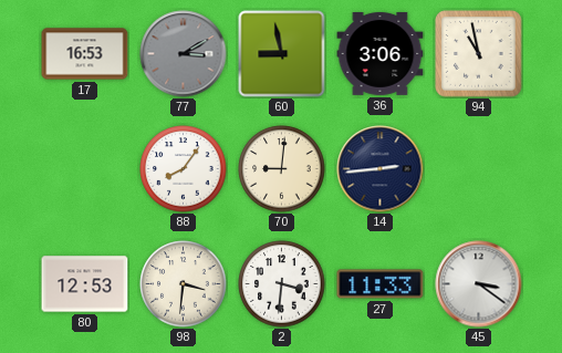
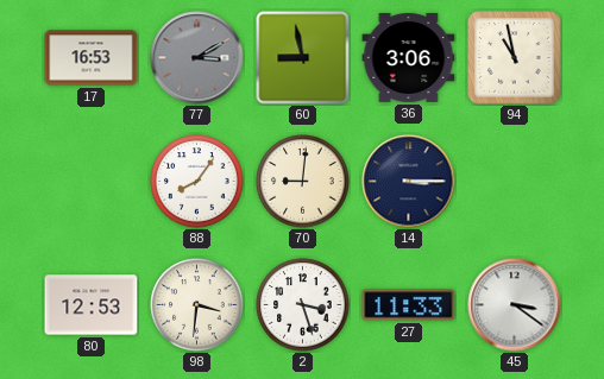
14: 2:44 -> 3:15 (409, 182)
2: 3:31 -> 3:27 (303, 305)
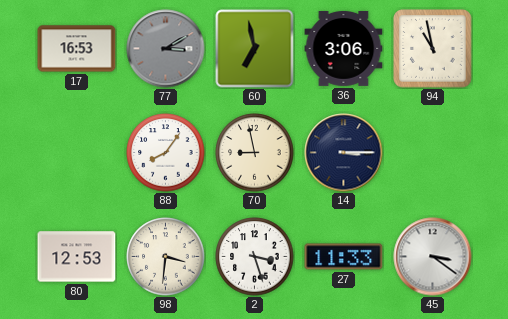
60: 8:58 -> 6:58 (255, 49)
70: 9:01 -> 8:58 (255, 153)
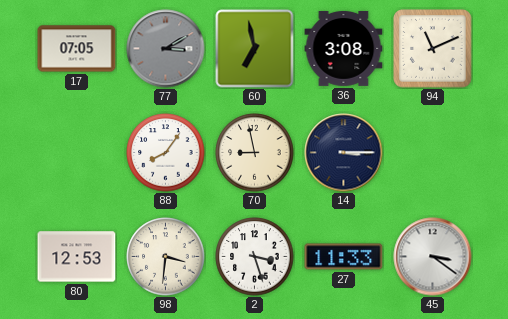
17: 16:53 -> 07:05 (77, 49)
36: 3:06 -> 3:08 (344, 49)
94: 10:58 -> 11:11 (433, 49)
